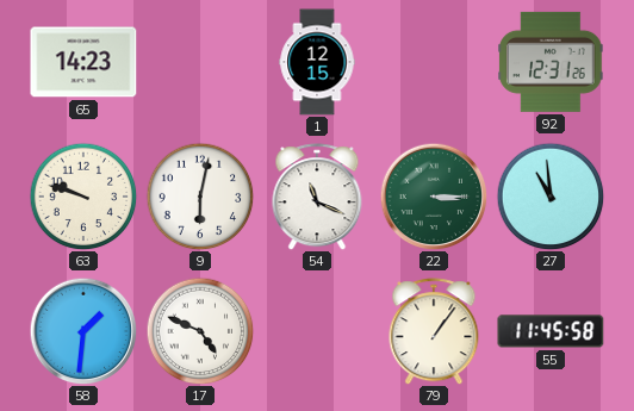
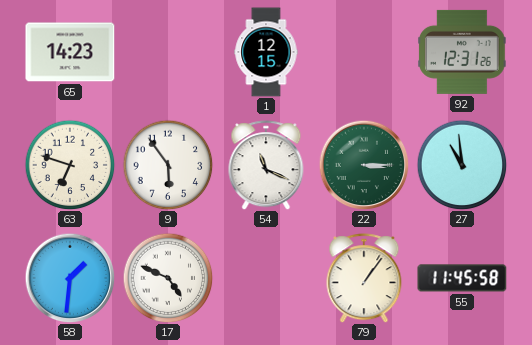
63: 9:48 -> 6:48 (70, 165)
9: 6:02 -> 5:54 (168, 165)
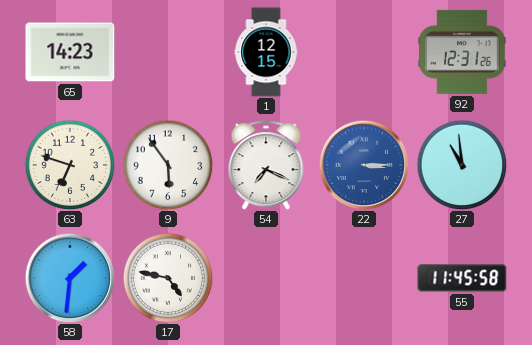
54: 11:19 -> 7:19 (266, 165)
22 dial: green -> blue (364, 165)
17: 4:49 -> 4:47 (168, 278)
79: 1:06 -> none (364, 278)
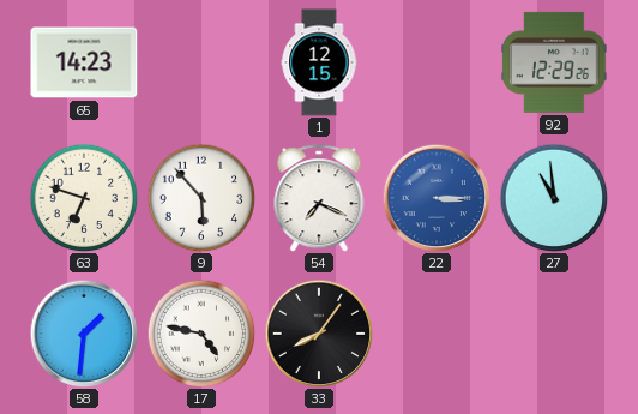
92: 12:31 -> 12:29 (555, 62)
9: 5:54 -> 5:53 (201, 198)
33: none -> 8:06 (319, 334)
55: 11:45 -> none (462, 278)
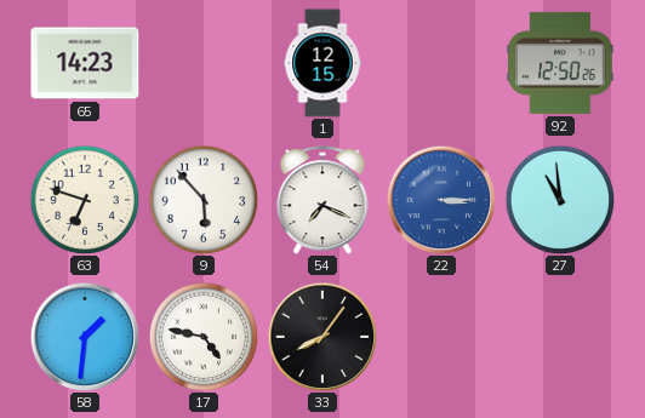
92: 12:29 -> 12:50 (561, 63)
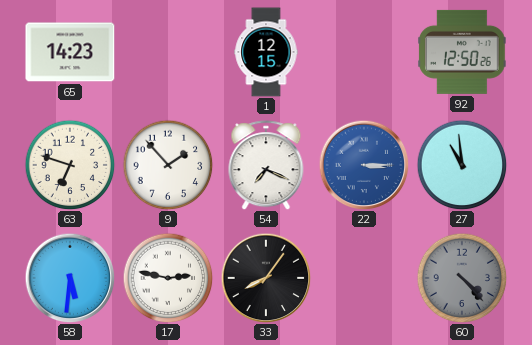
9: 5:53 -> 1:53 (168, 165)
58: 1:31 -> 5:31 (70, 278)
17: 4:47 -> 2:47 (168, 278)
60: none -> 4:23 (462, 278)
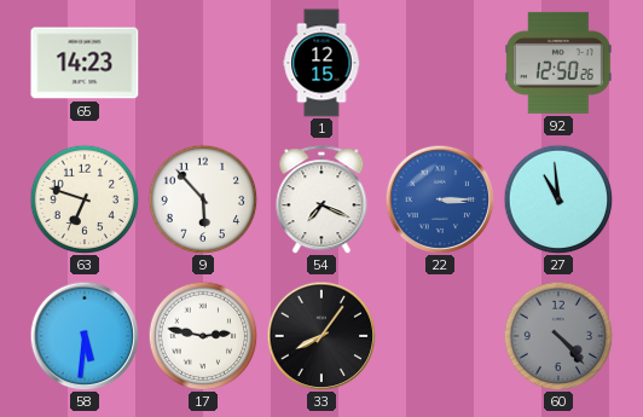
9: 1:53 -> 5:53 (203, 199)
